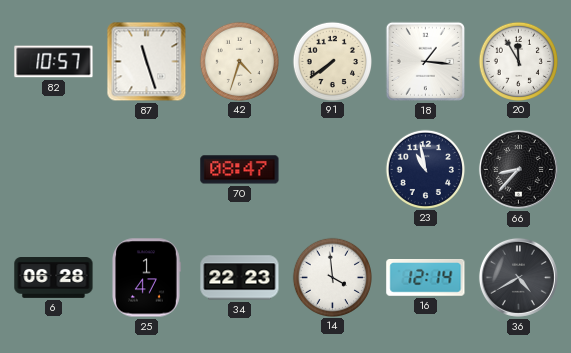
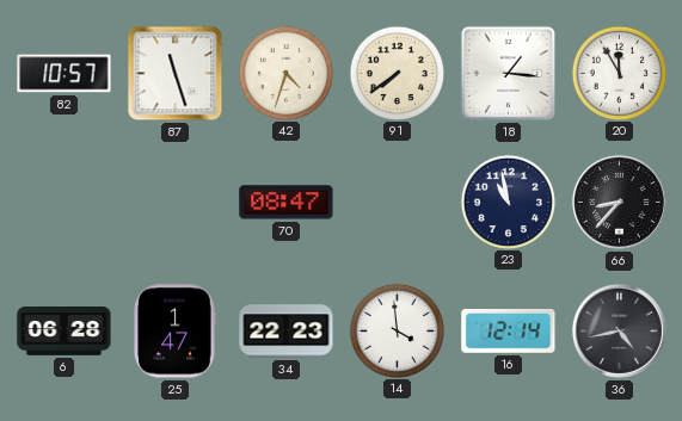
36: 4:40 -> 4:43 (619, 330)
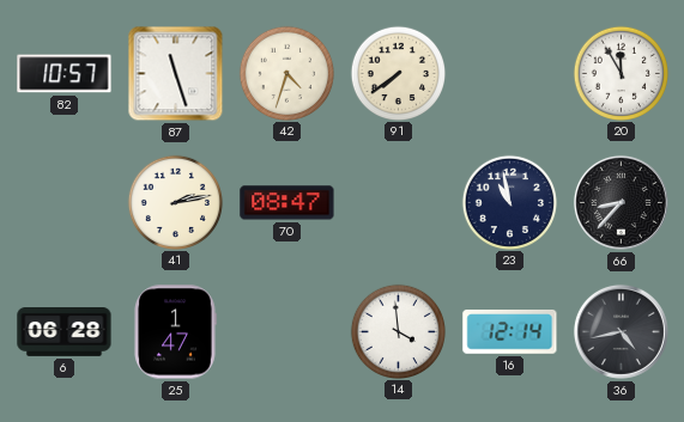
18: 1:16 -> none (508, 73)
41: none -> 2:13 (175, 202)
34: 22:23 -> none (287, 332)
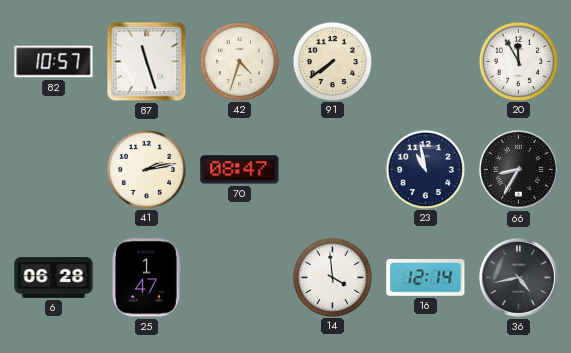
66: 8:37 -> 8:35 (518, 169)
